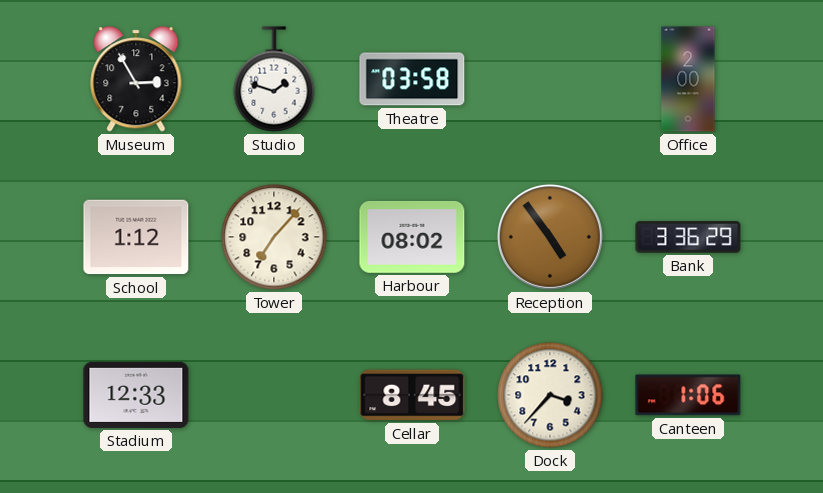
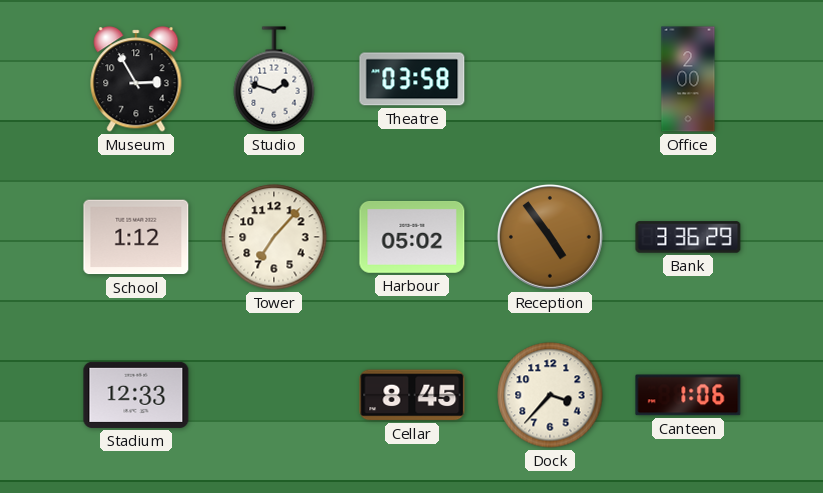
Harbour: 08:02 -> 05:02 (412, 237)
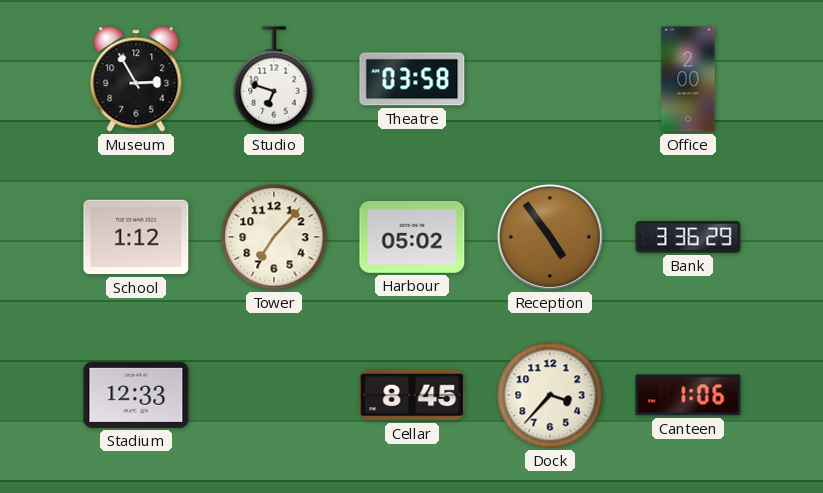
Studio: 1:48 -> 6:48 (274, 79)
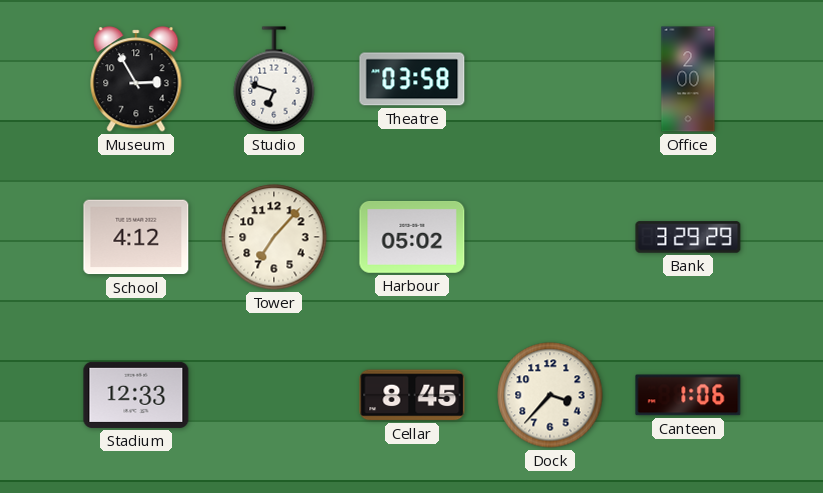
School: 1:12 -> 4:12 (136, 237)
Reception: 4:54 -> none (550, 237)
Bank: 3:36 -> 3:29 (688, 237)
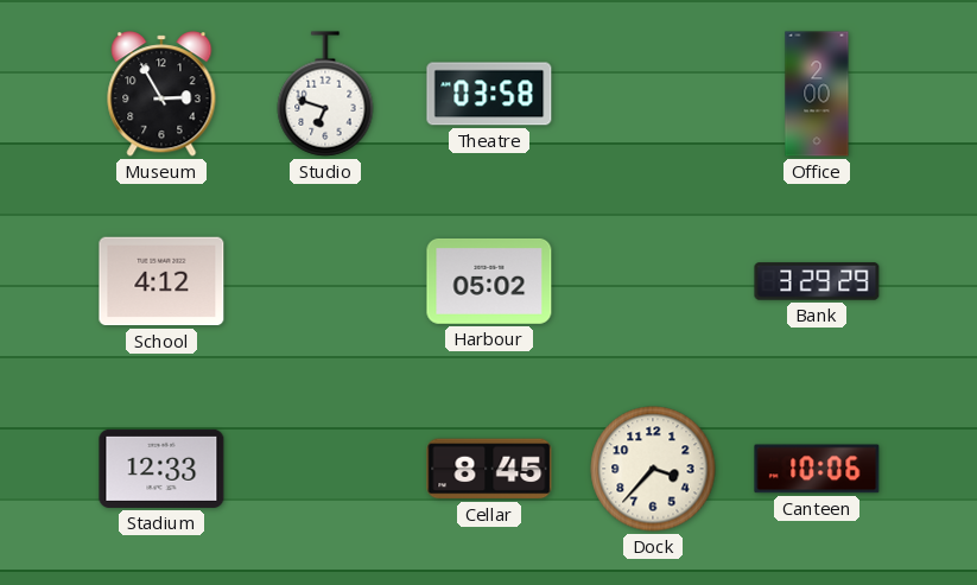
Tower: 7:07 -> none (274, 237)
Canteen: 1:06 -> 10:06 (817, 469)
